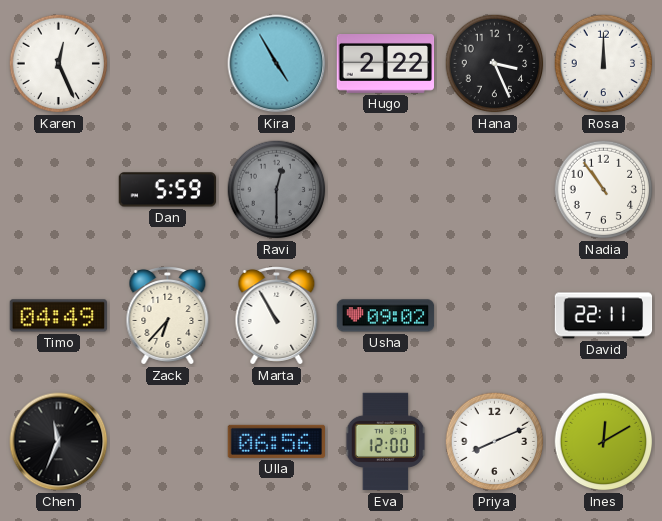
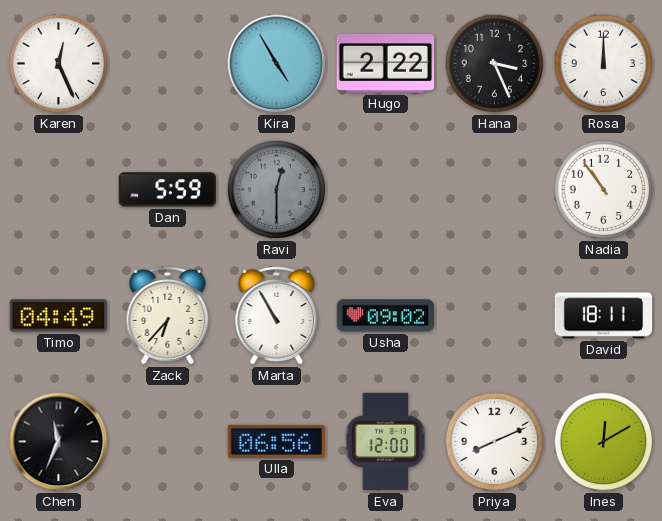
David: 22:11 -> 18:11 (604, 316)
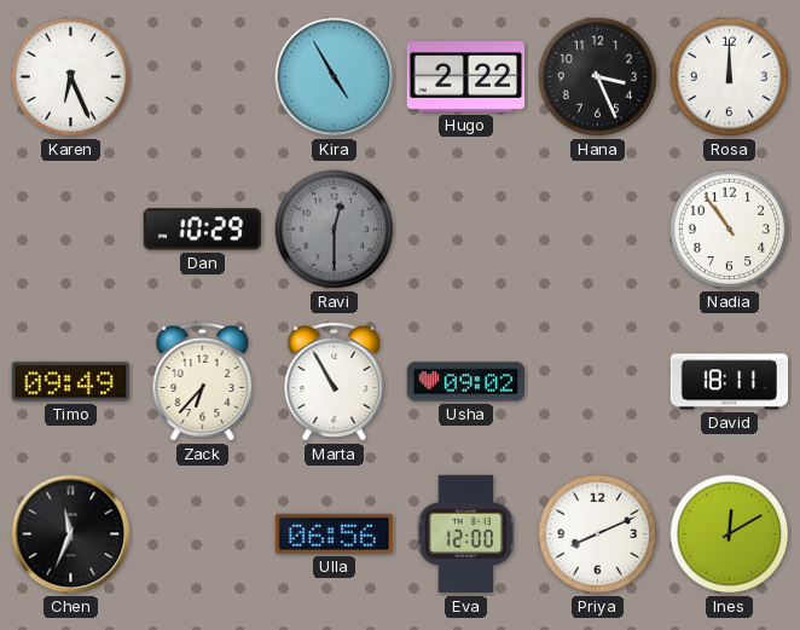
Karen: 12:26 -> 6:26 (71, 77)
Dan: 5:59 -> 10:29 (203, 230)
Timo: 04:49 -> 09:49 (71, 382)
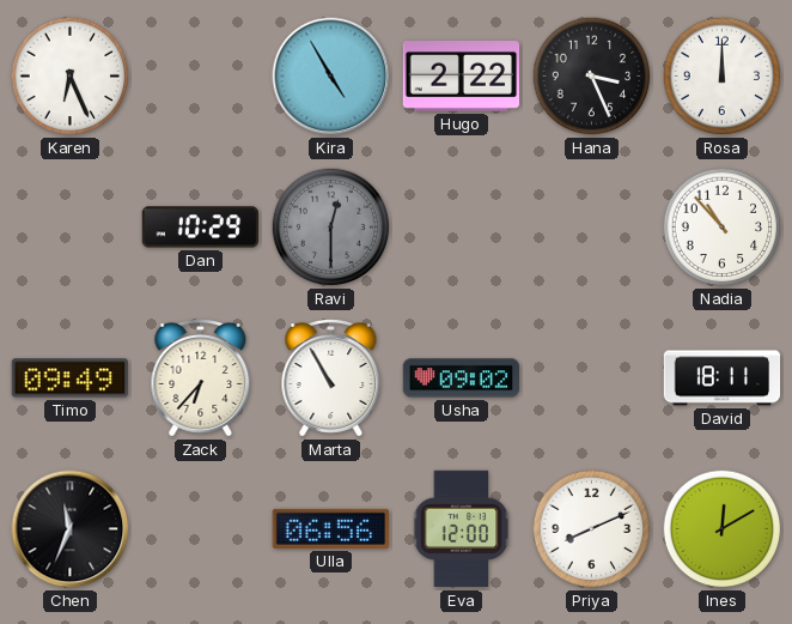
Nadia: 10:54 -> 10:53 (723, 228)
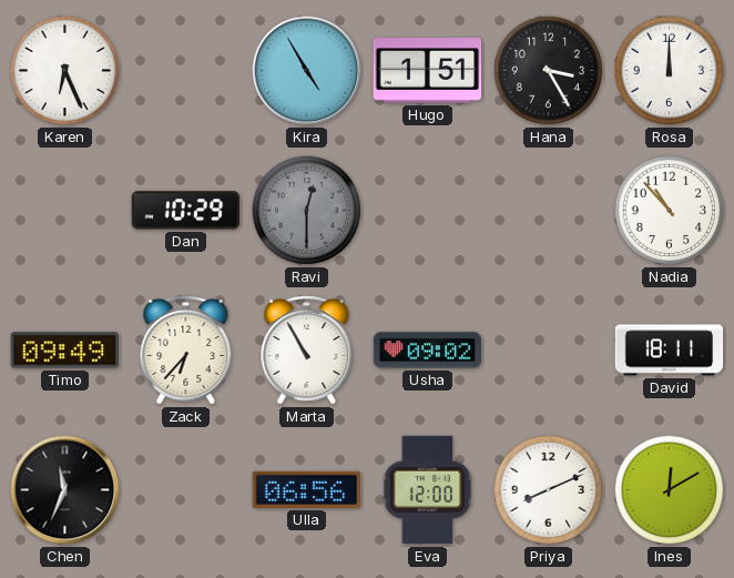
Hugo: 2:22 -> 1:51 (428, 71)
Hana: 3:26 -> 3:25 (549, 71)
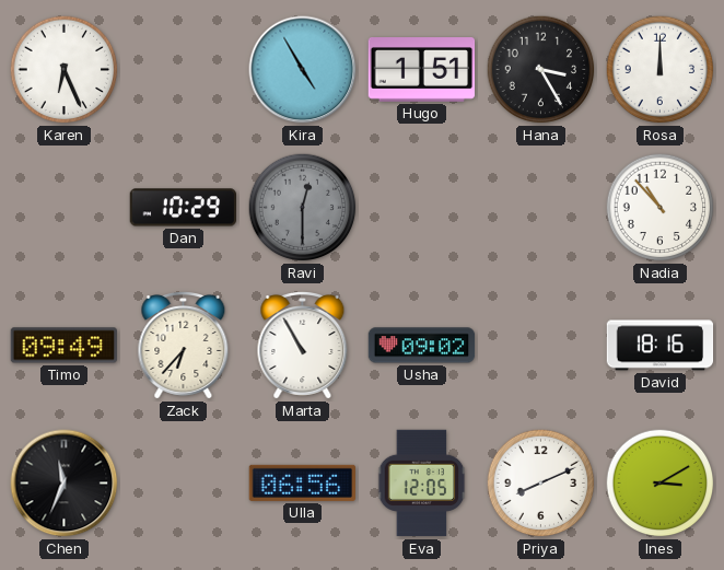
David: 18:11 -> 18:16 (661, 346)
Eva: 12:00 -> 12:05 (422, 484)
Ines: 12:10 -> 3:10 (661, 484)
